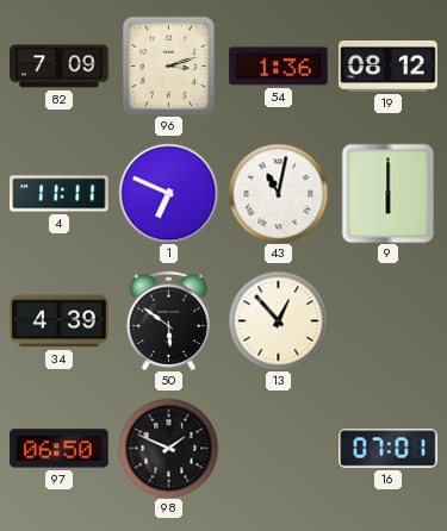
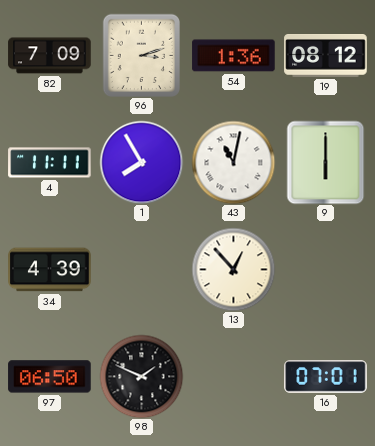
1: 6:49 -> 7:55 (141, 162)
50: 5:51 -> none (168, 320)
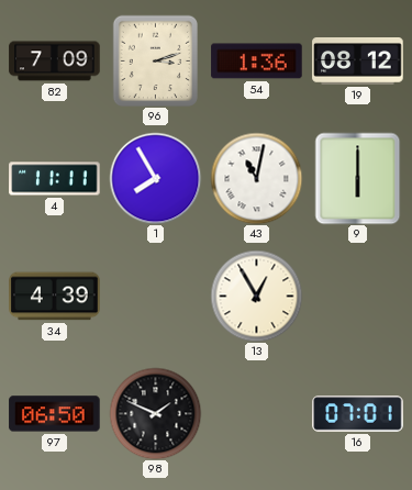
13: 12:53 -> 12:55 (256, 296)
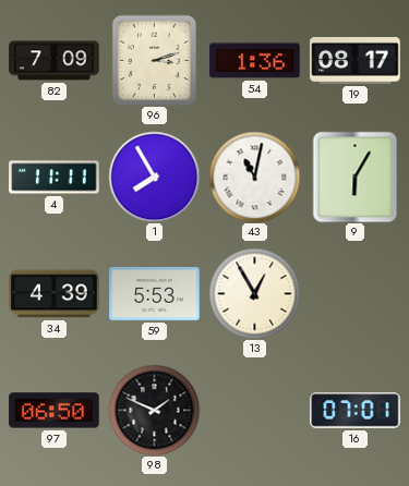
19: 08:12 -> 08:17 (356, 61)
9: 6:00 -> 6:05 (356, 177)
59: none -> 5:53 (155, 293)
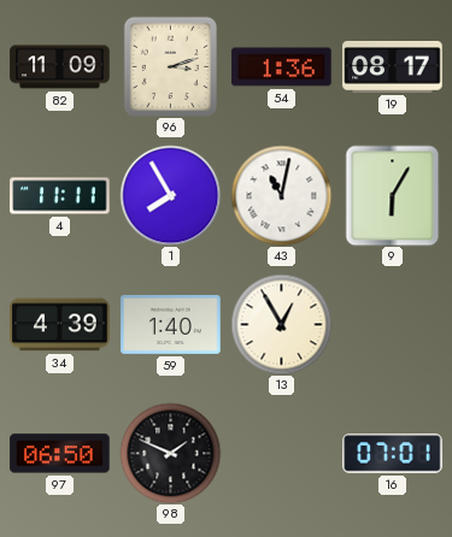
82: 7:09 -> 11:09 (60, 67)
59: 5:53 -> 1:40 (171, 324)
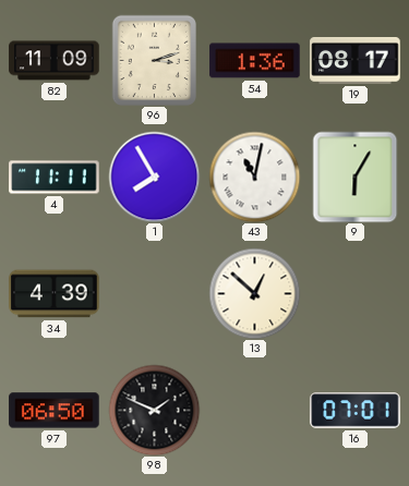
59: 1:40 -> none (171, 324)
13: 12:55 -> 12:52 (254, 293)
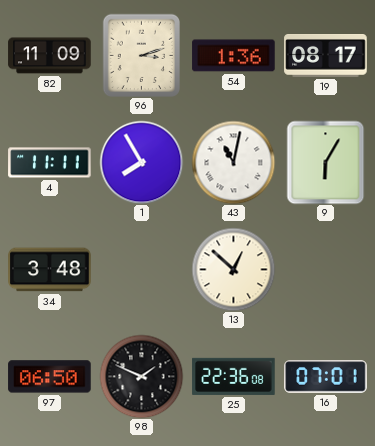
34: 4:39 -> 3:48 (50, 270)
25: none -> 22:36 (234, 376)
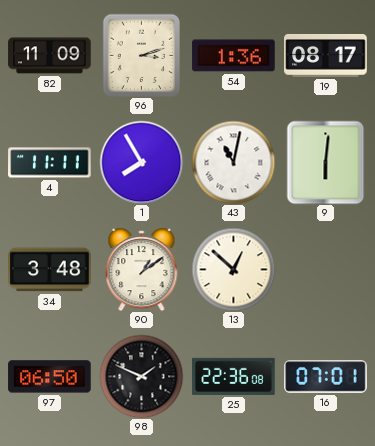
9: 6:05 -> 6:01 (326, 162)
90: none -> 1:09 (142, 270)
